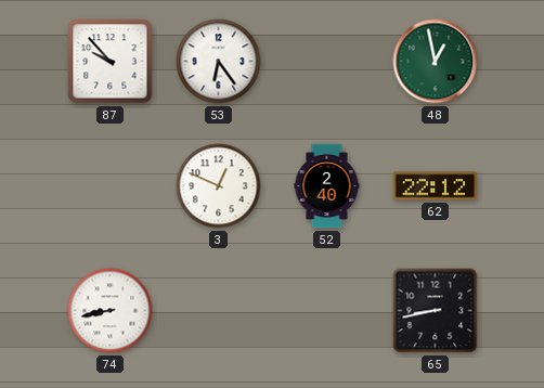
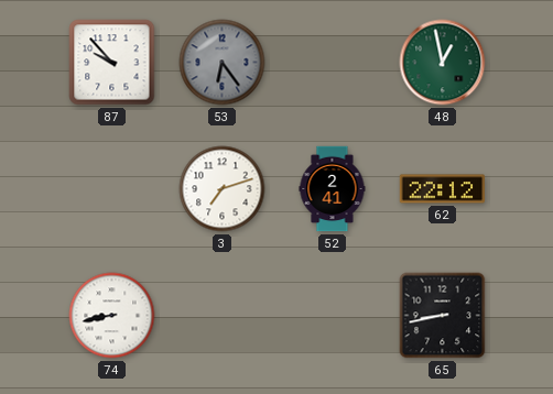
53 dial: white -> grey (223, 63)
3: 12:49 -> 7:12 (223, 189)
52: 2:40 -> 2:41 (333, 189)
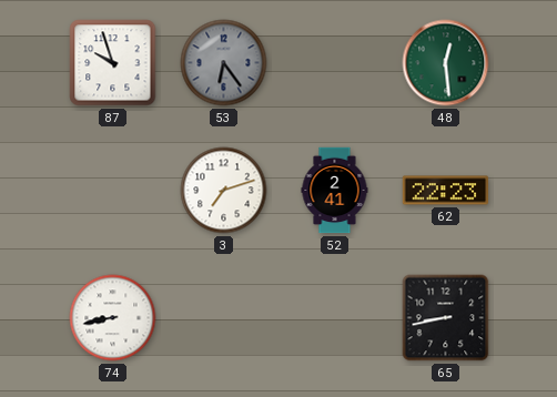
87: 9:53 -> 9:57 (113, 63)
48: 12:58 -> 12:29 (446, 63)
62: 22:12 -> 22:23 (446, 191)
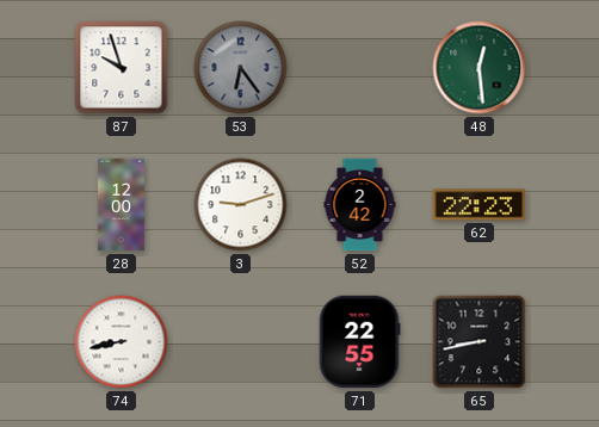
28: none -> 12:00 (121, 205)
3: 7:12 -> 9:12 (241, 205)
52: 2:41 -> 2:42 (360, 205)
71: none -> 22:55 (359, 342)
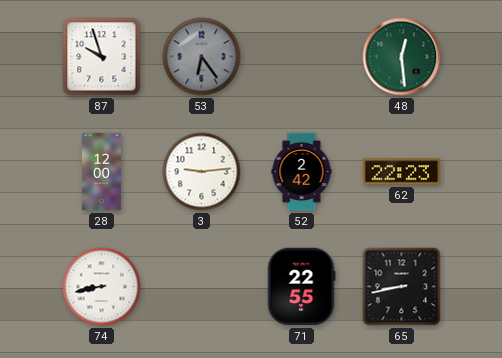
3: 9:12 -> 9:14 (202, 172)
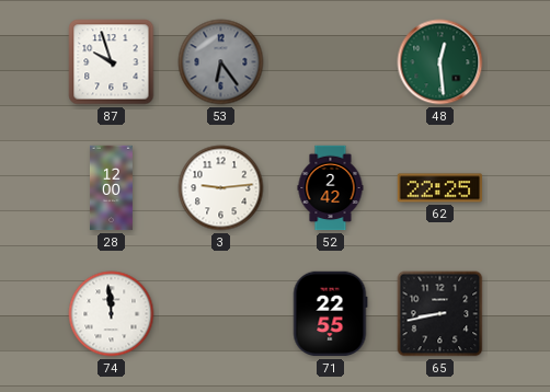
62: 22:23 -> 22:25 (440, 188)
74: 8:43 -> 11:59 (112, 314)
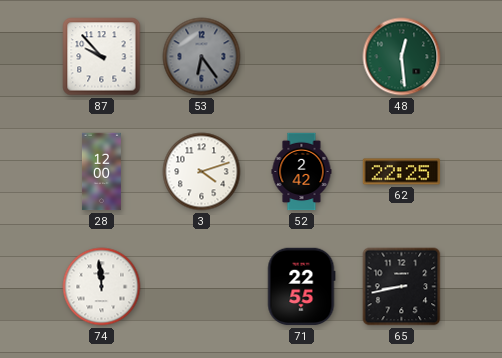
87: 9:57 -> 9:53 (102, 57)
3: 9:14 -> 4:12 (202, 172)
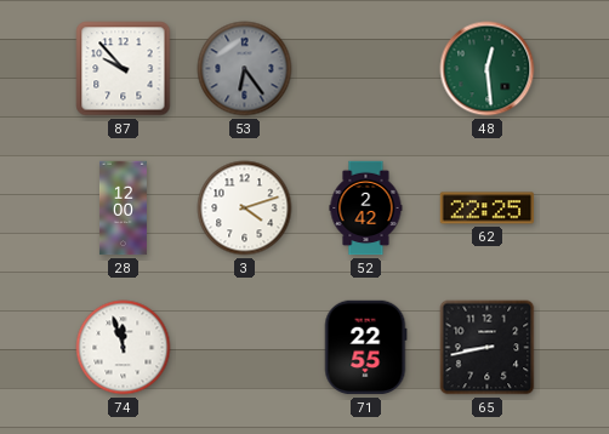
74: 11:59 -> 11:57 (124, 348)
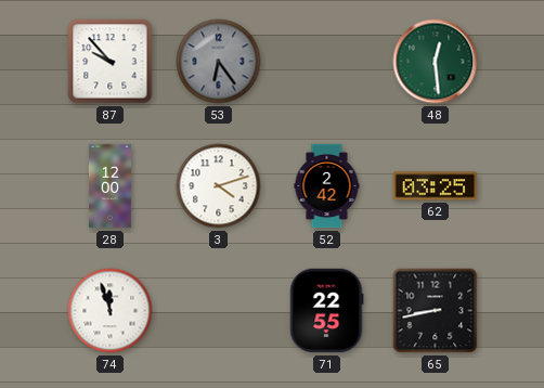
62: 22:25 -> 03:25 (436, 186)
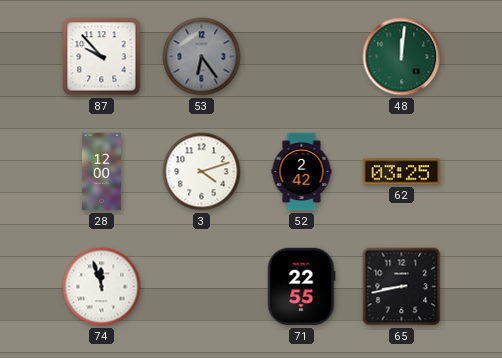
48: 12:29 -> 12:01 (402, 57)
